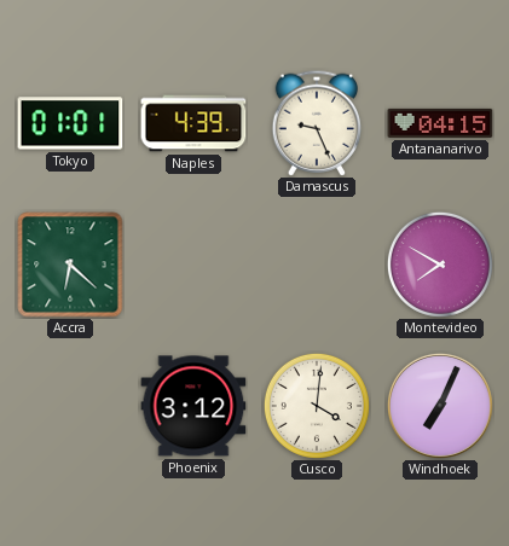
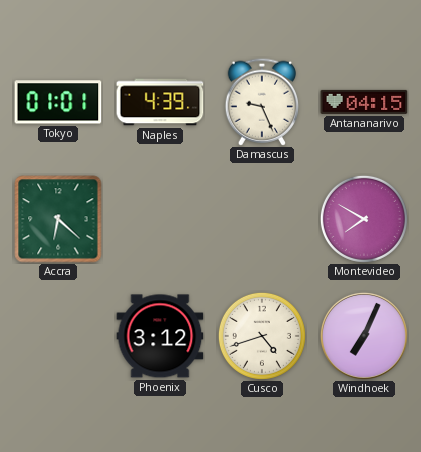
Cusco: 4:01 -> 4:42 (262, 336)
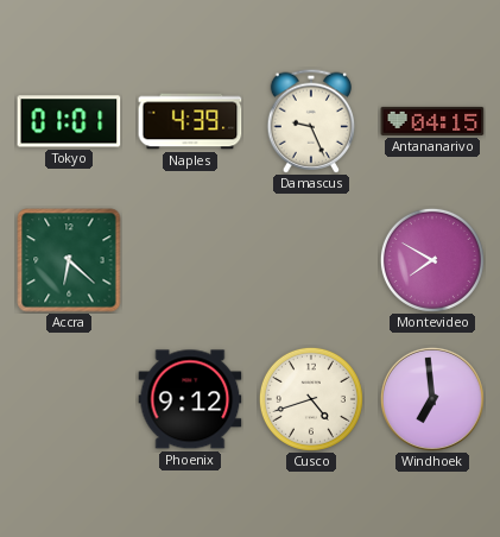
Phoenix: 3:12 -> 9:12 (190, 399)
Windhoek: 7:04 -> 6:59 (432, 399)
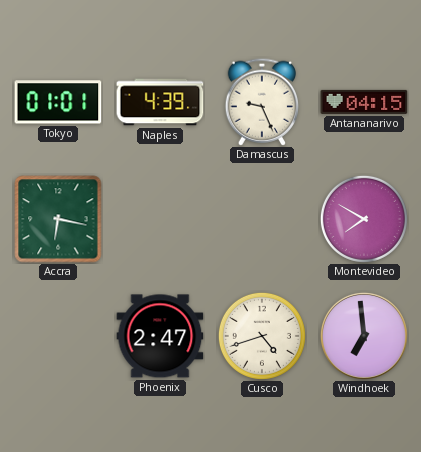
Accra: 6:22 -> 6:17 (58, 219)
Phoenix: 9:12 -> 2:47 (160, 336)
